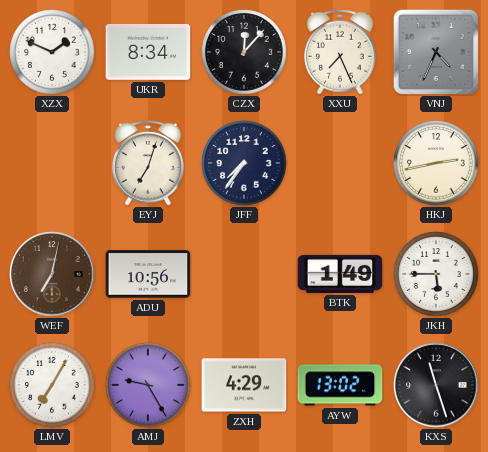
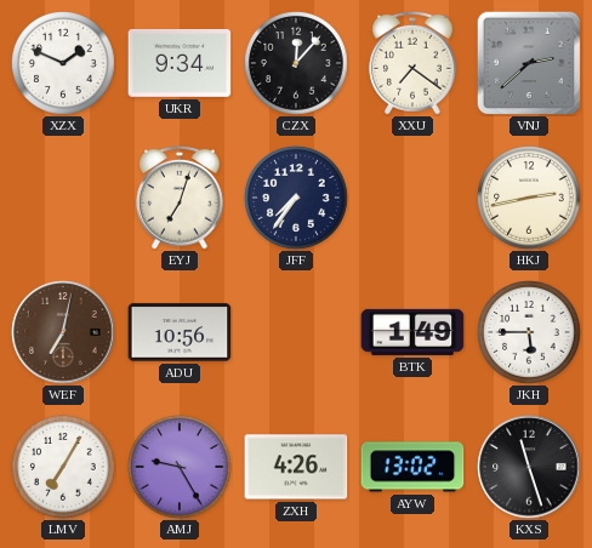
UKR: 8:34 -> 9:34 (180, 63)
XXU: 7:26 -> 7:21 (412, 63)
VNJ: 4:34 -> 2:38 (529, 63)
ZXH: 4:29 -> 4:26 (296, 467)
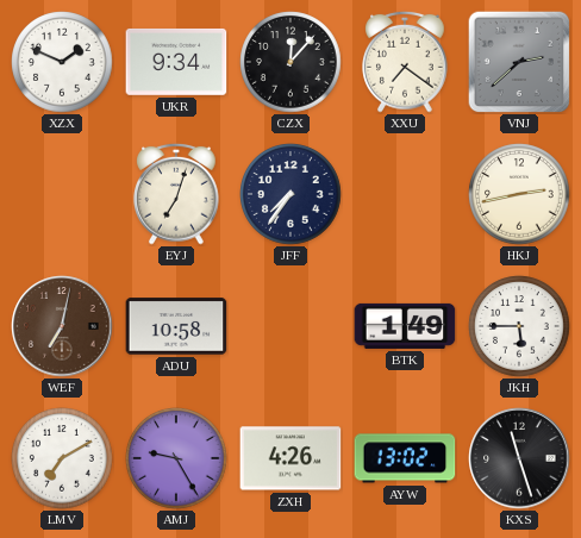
ADU: 10:56 -> 10:58 (176, 326)
LMV: 7:05 -> 7:10 (62, 458)
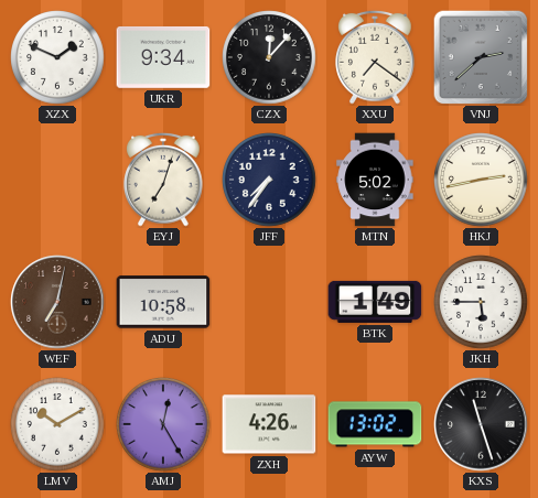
MTN: none -> 5:02 (375, 180)
LMV: 7:10 -> 10:10 (57, 424)
AMJ: 9:25 -> 12:25 (163, 424)
